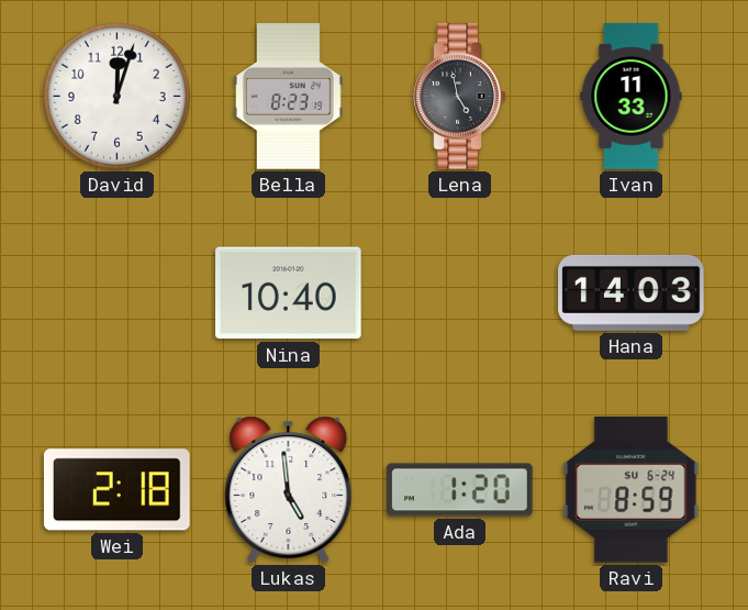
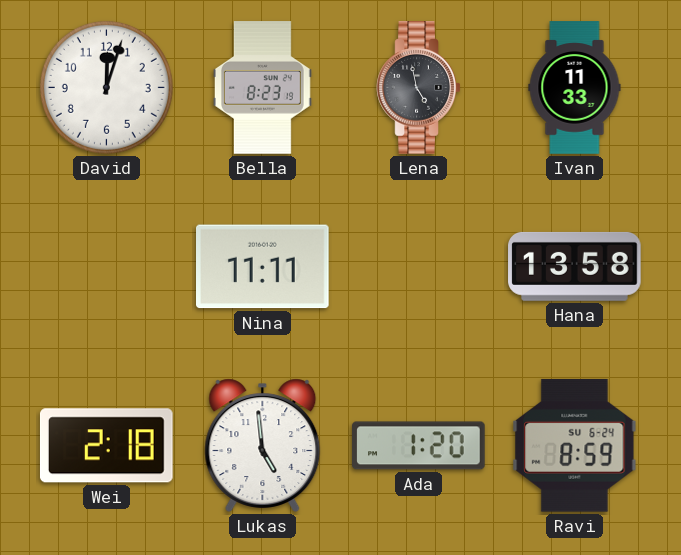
Nina: 10:40 -> 11:11 (263, 267)
Hana: 14:03 -> 13:58 (575, 266)
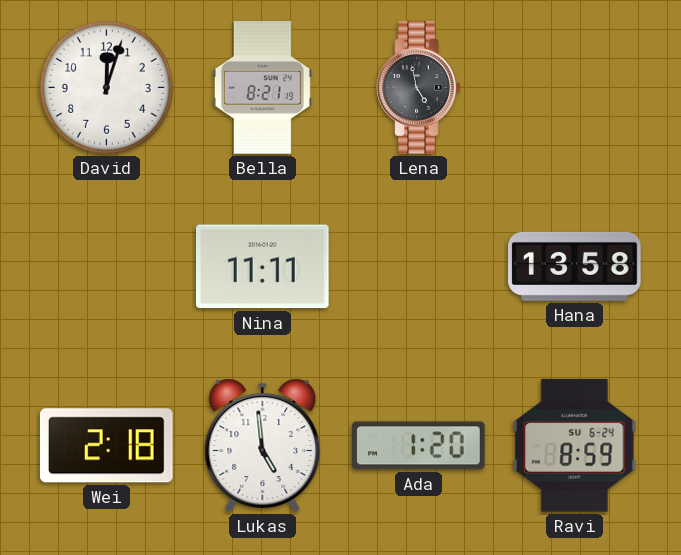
Bella: 8:23 -> 8:21 (262, 88)
Ivan: 11:33 -> none (575, 88)
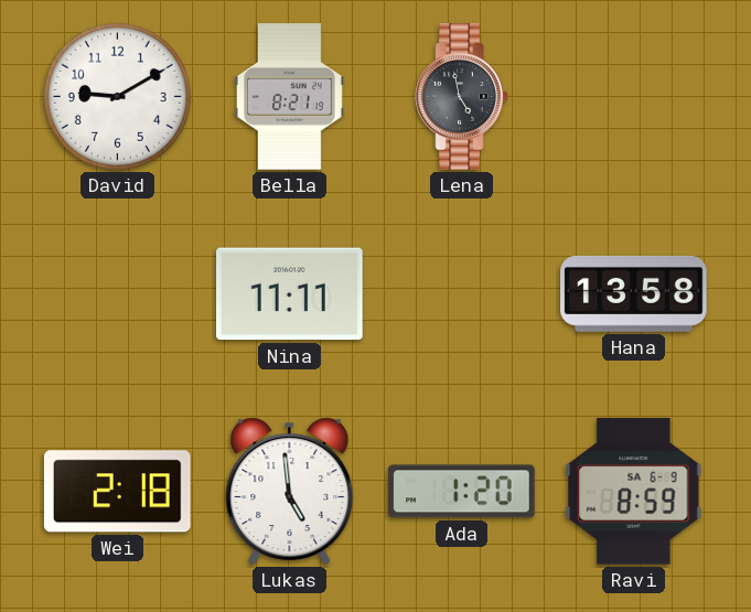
David: 12:03 -> 9:10 (117, 96)
Ravi date: SU 6-24 -> SA 6-9 (634, 491)
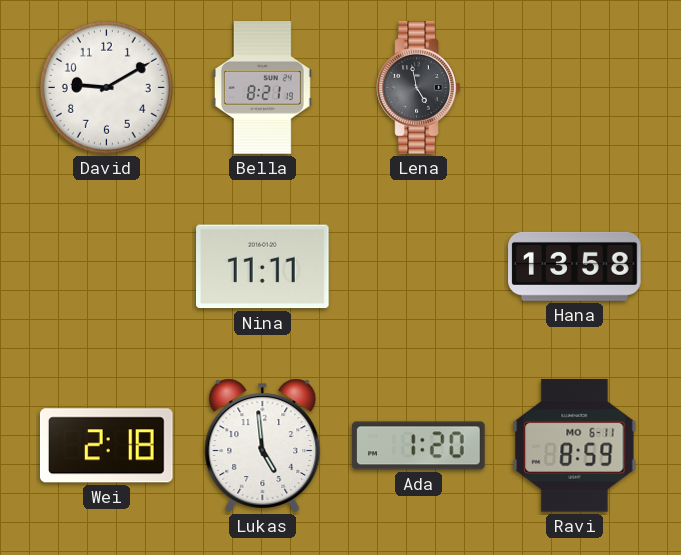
Ravi date: SA 6-9 -> MO 6-11 (575, 445)
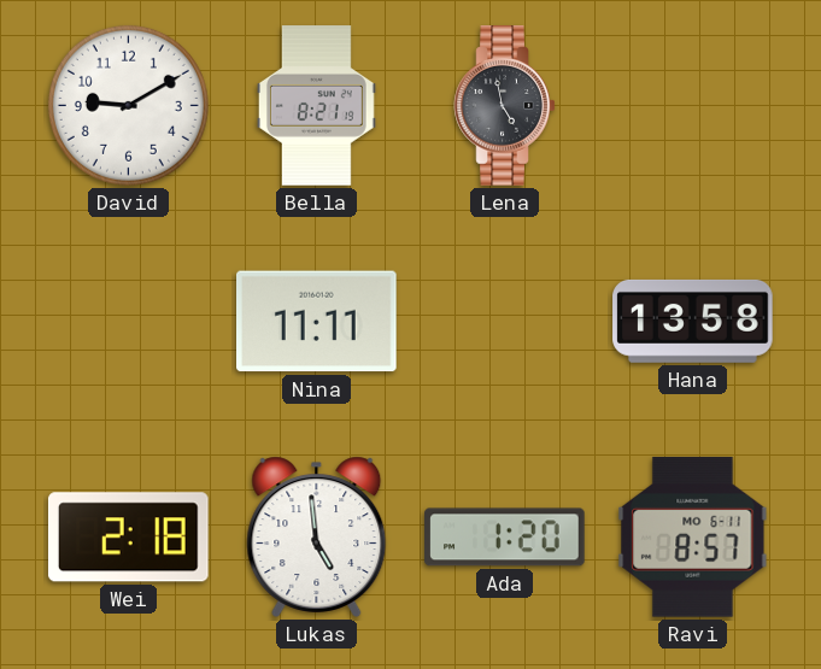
Ravi: 8:59 -> 8:57 (693, 536)
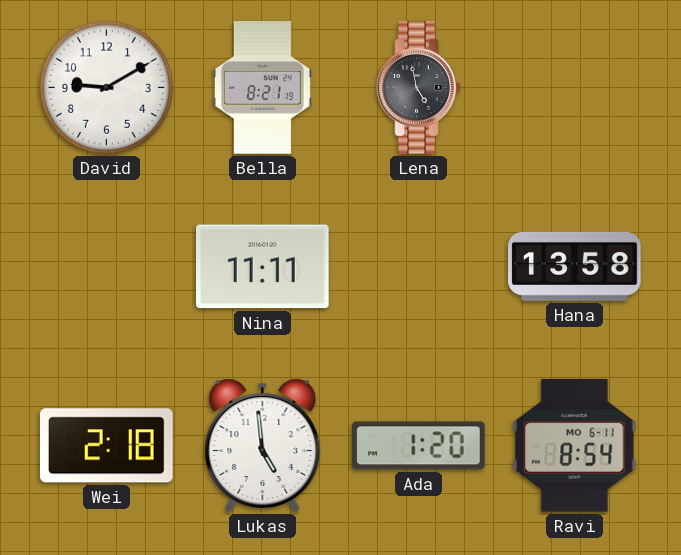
Ravi: 8:57 -> 8:54 (575, 445)
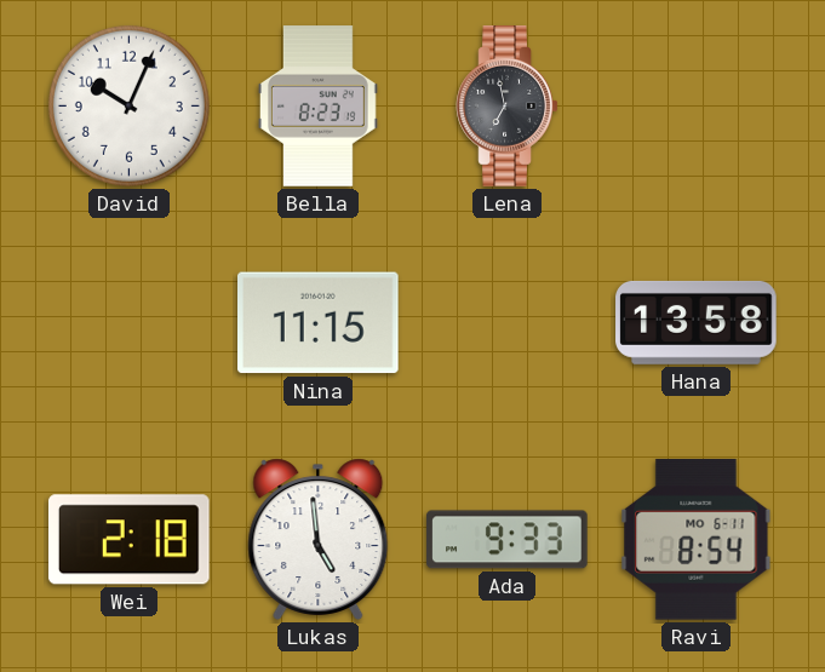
David: 9:10 -> 10:04 (128, 105)
Bella: 8:21 -> 8:23 (317, 107)
Lena: 4:58 -> 6:58 (508, 107)
Nina: 11:11 -> 11:15 (319, 323)
Ada: 1:20 -> 9:33 (508, 540)
